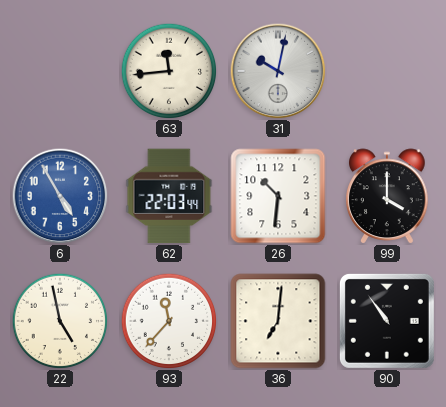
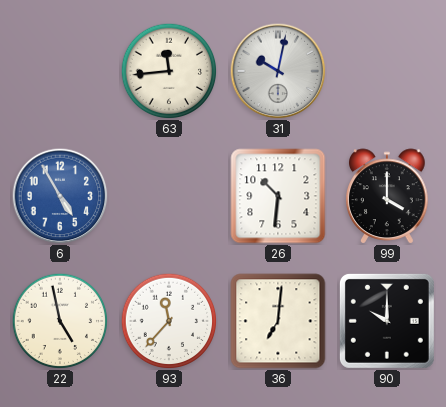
62: 22:03 -> none (169, 196)
90: 10:54 -> 10:00 (387, 321)
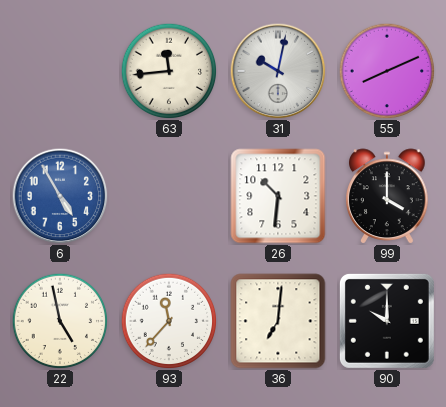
55: none -> 8:11 (387, 71)
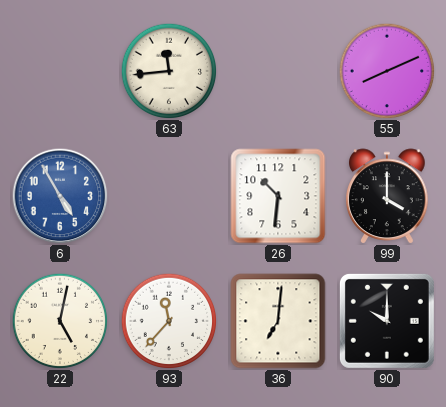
31: 10:02 -> none (278, 71)
22: 4:58 -> 5:02 (60, 321)
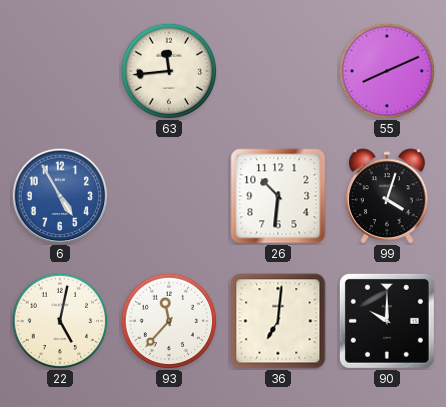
99: 4:00 -> 4:03 (388, 196)
